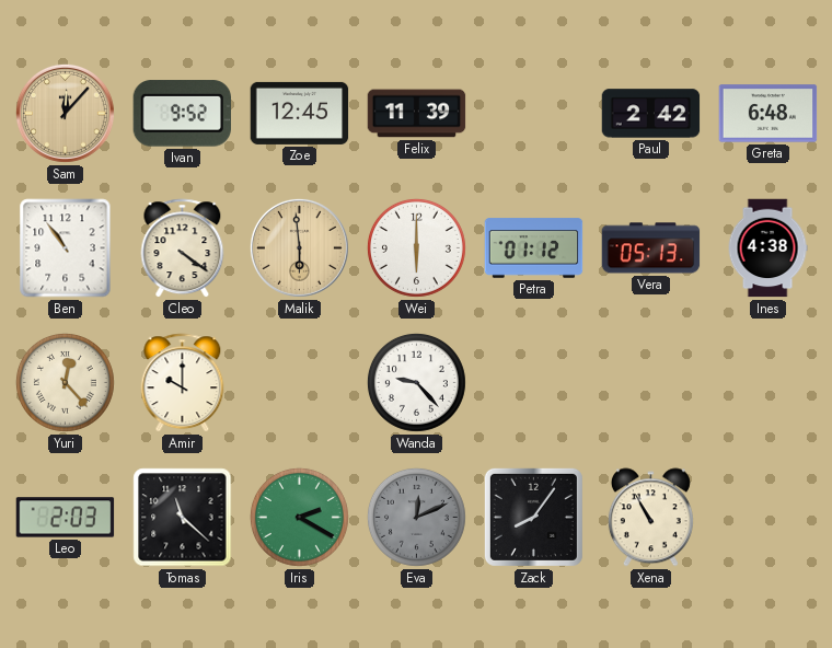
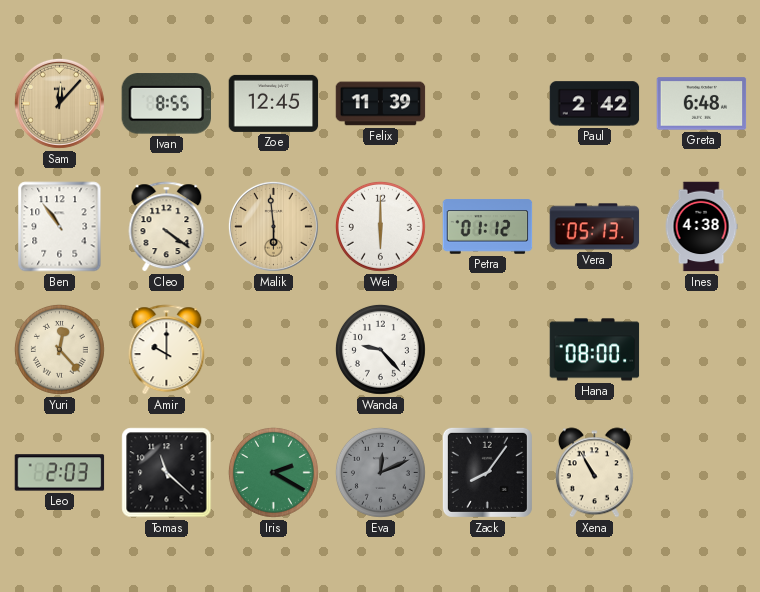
Ivan: 9:52 -> 8:55 (166, 104)
Hana: none -> 08:00 (595, 350)
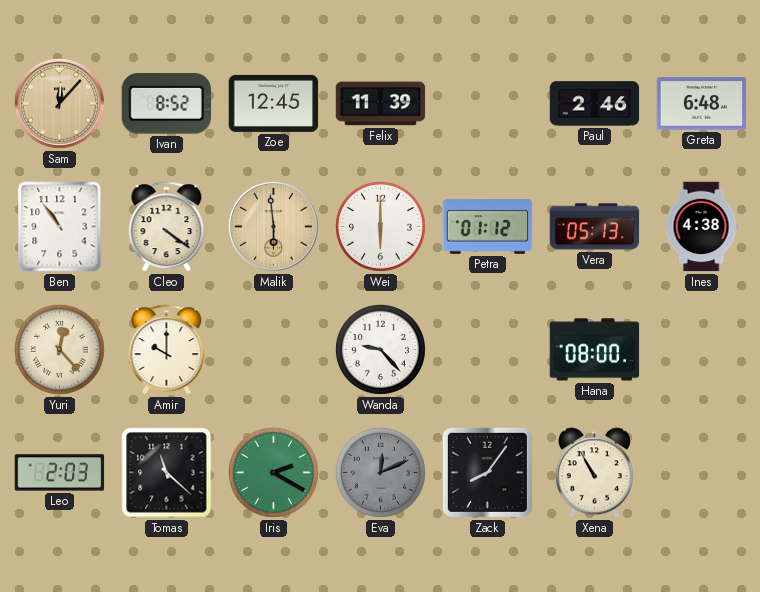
Ivan: 8:55 -> 8:52 (166, 104)
Paul: 2:42 -> 2:46 (595, 104)
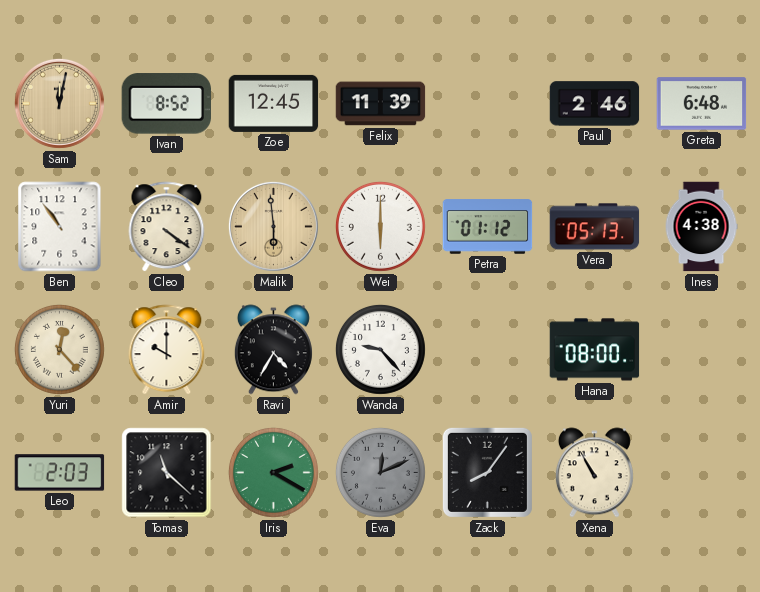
Sam: 12:07 -> 12:02 (59, 103)
Ravi: none -> 4:35 (273, 350)
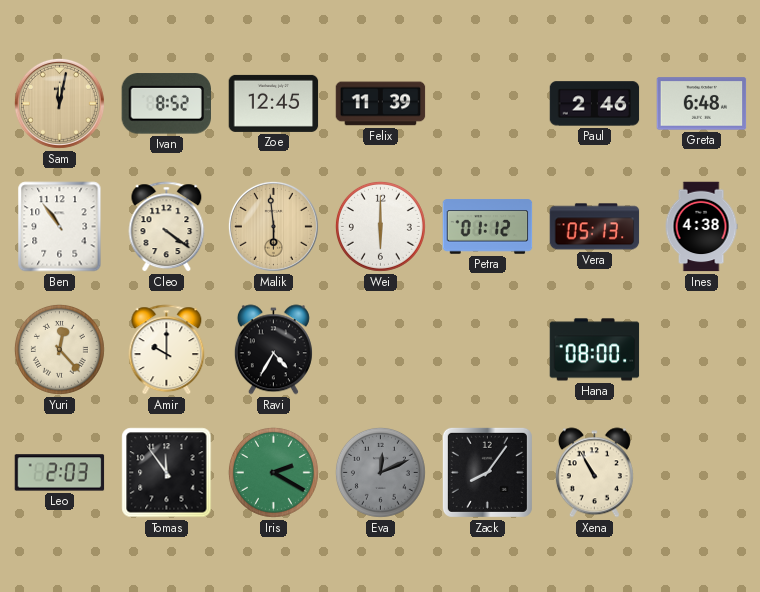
Wanda: 9:23 -> none (380, 349)
Tomas: 11:22 -> 11:54 (167, 473)
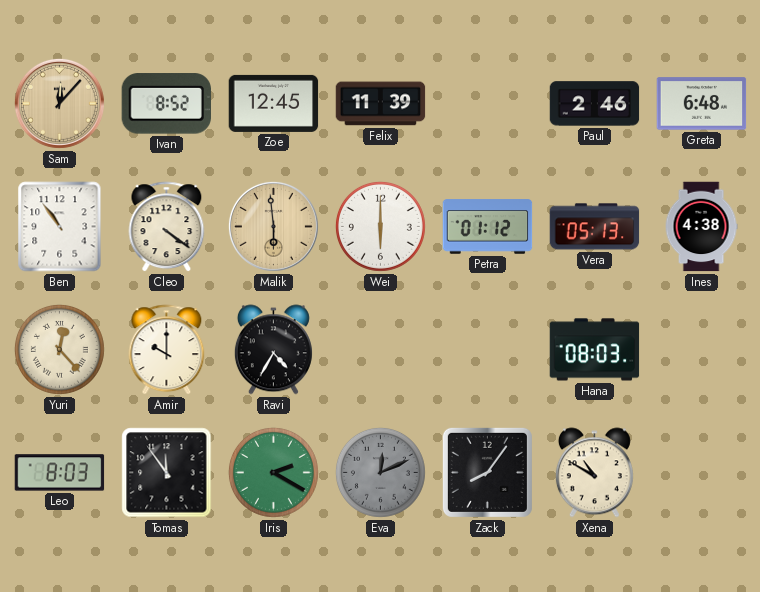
Sam: 12:02 -> 12:07 (59, 103)
Hana: 08:00 -> 08:03 (595, 350)
Leo: 2:03 -> 8:03 (60, 473)
Xena: 10:55 -> 10:50 (594, 473)
